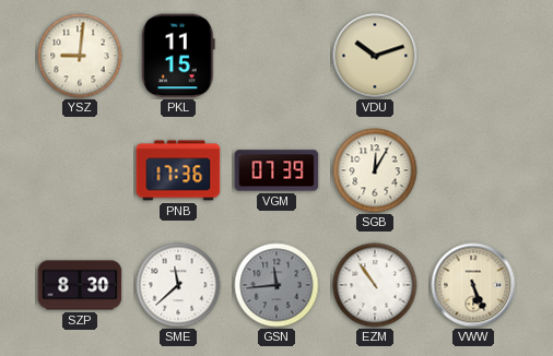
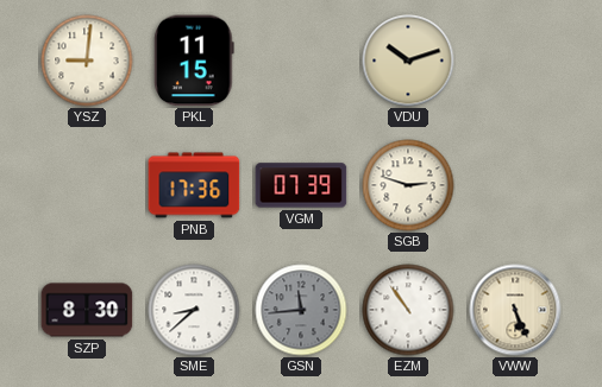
SGB: 12:05 -> 2:48 (408, 185)
SME: 11:38 -> 8:38 (194, 310)
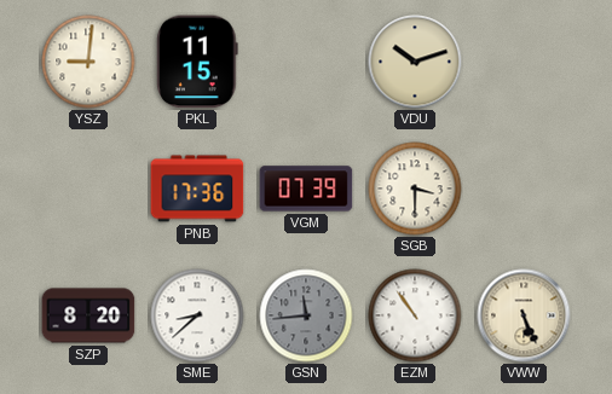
SGB: 2:48 -> 3:30 (415, 189)
SZP: 8:30 -> 8:20 (88, 315)
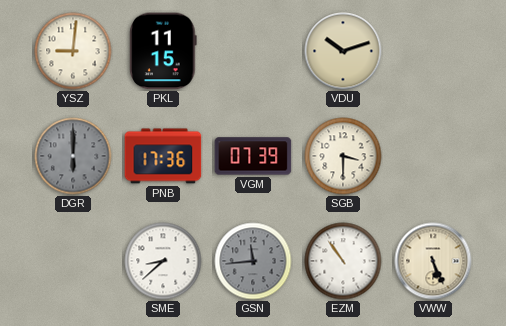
DGR: none -> 6:00 (73, 156)
SZP: 8:20 -> none (88, 315)
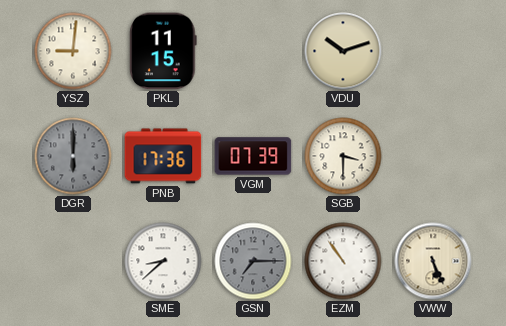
GSN: 11:44 -> 7:15 (253, 261)
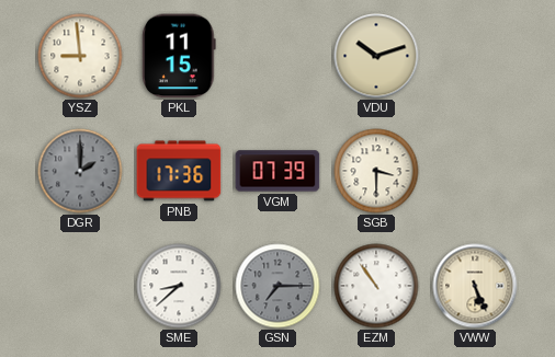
YSZ: 9:01 -> 8:59 (80, 56)
DGR: 6:00 -> 2:00 (80, 171)
